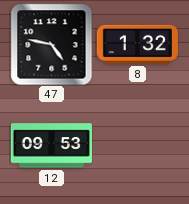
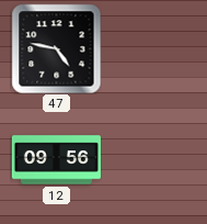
8: 1:32 -> none (137, 44)
12: 09:53 -> 09:56 (56, 160)
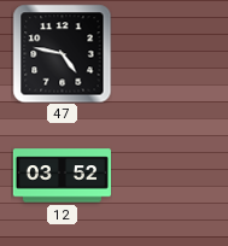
12: 09:56 -> 03:52 (62, 176)
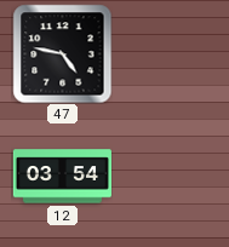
12: 03:52 -> 03:54 (62, 177)
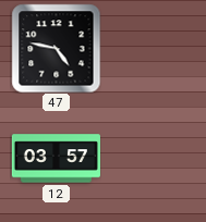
12: 03:54 -> 03:57 (56, 159)
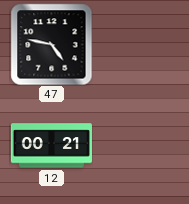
12: 03:57 -> 00:21 (51, 146)
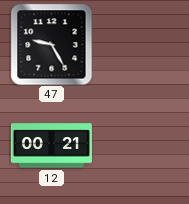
47: 4:47 -> 9:25 (51, 44)
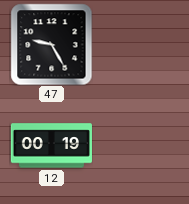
12: 00:21 -> 00:19 (51, 146)
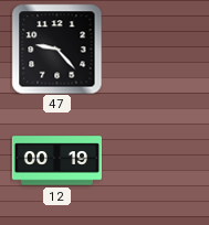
47: 9:25 -> 9:23 (56, 49)
